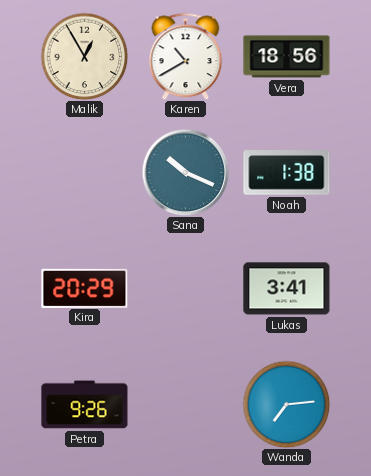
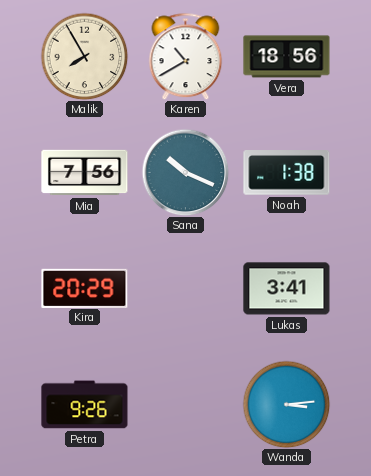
Malik: 12:55 -> 7:55 (84, 56)
Mia: none -> 7:56 (85, 173)
Wanda: 7:14 -> 3:14 (286, 404)
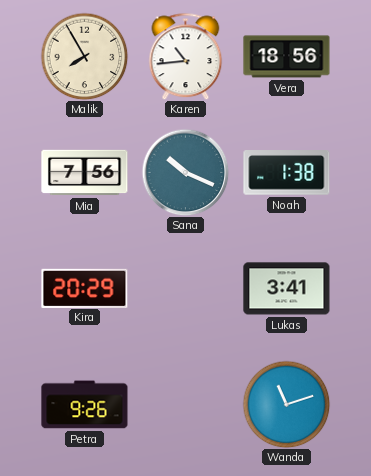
Karen: 10:40 -> 10:44 (186, 56)
Wanda: 3:14 -> 11:12 (286, 404)
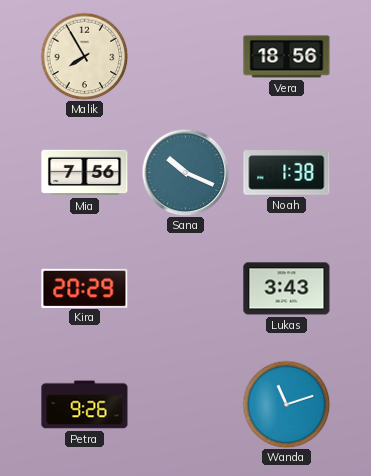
Karen: 10:44 -> none (186, 56)
Lukas: 3:41 -> 3:43 (287, 289)
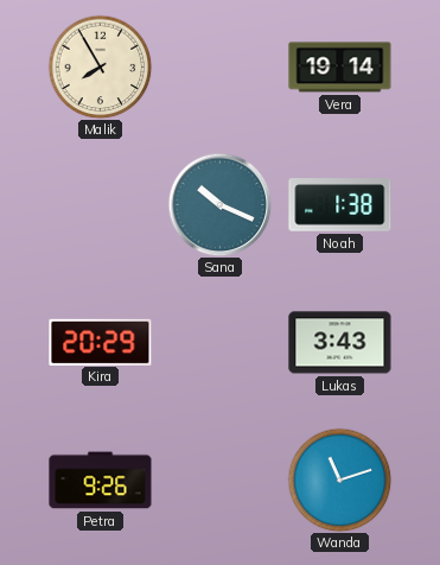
Vera: 18:56 -> 19:14 (340, 68)
Mia: 7:56 -> none (85, 173)
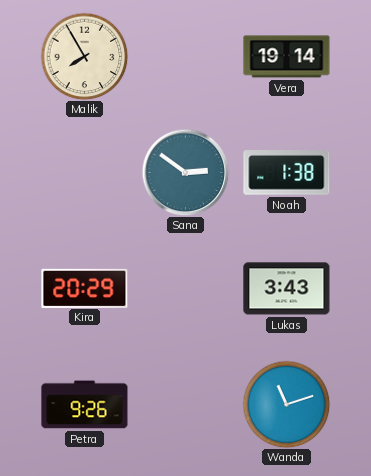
Sana: 10:19 -> 2:51 (185, 172)
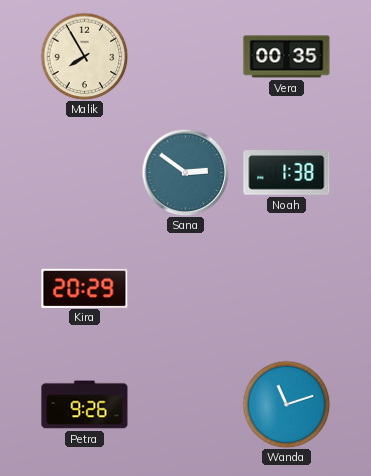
Vera: 19:14 -> 00:35 (287, 57)
Lukas: 3:43 -> none (287, 289)
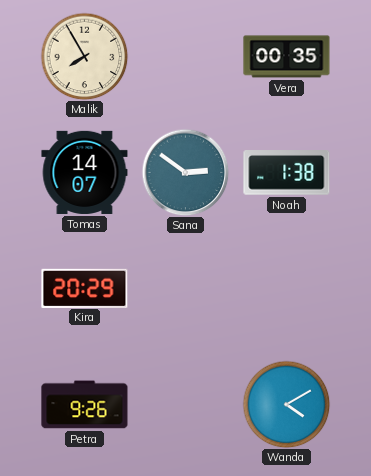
Tomas: none -> 14:07 (85, 172)
Wanda: 11:12 -> 4:10 (286, 404)
